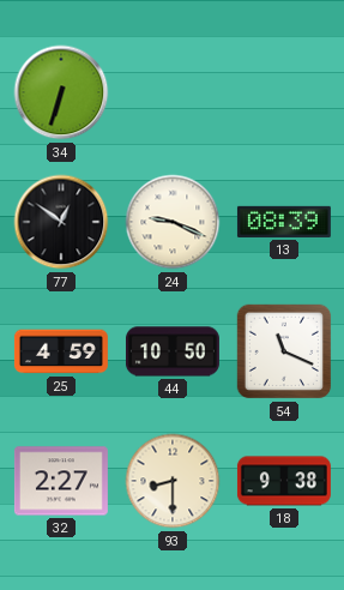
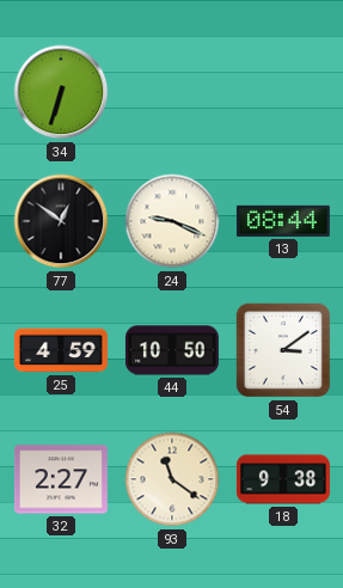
13: 08:39 -> 08:44 (283, 221)
54: 11:19 -> 3:09 (283, 350)
93: 8:30 -> 11:21 (172, 479)
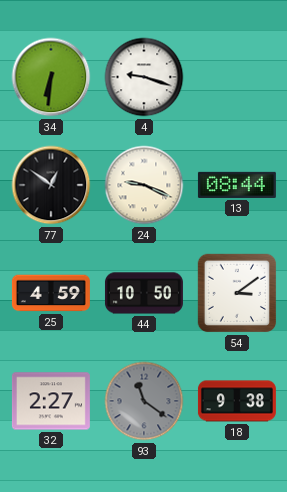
34: 6:33 -> 6:31 (51, 77)
4: none -> 9:18 (144, 77)
93 dial: cream -> grey (144, 401)
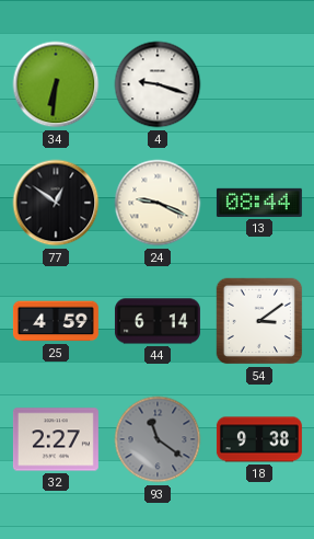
44: 10:50 -> 6:14 (158, 321)
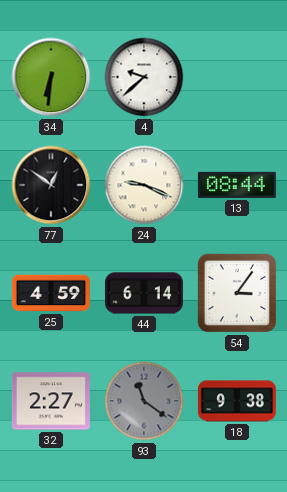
4: 9:18 -> 9:38 (144, 77)
54: 3:09 -> 3:06 (237, 293)
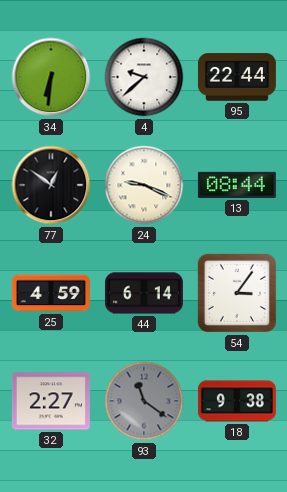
95: none -> 22:44 (237, 77)
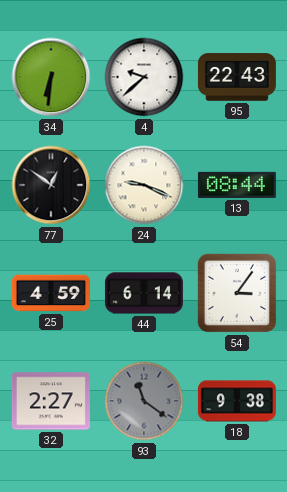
95: 22:44 -> 22:43 (237, 77)
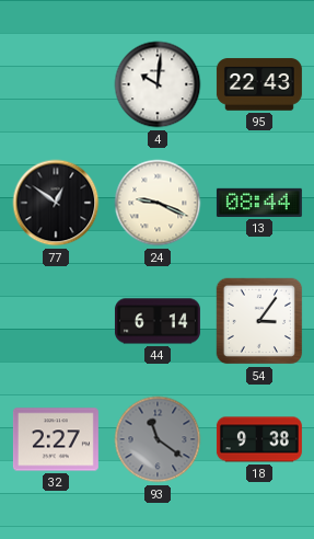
34: 6:31 -> none (51, 77)
4: 9:38 -> 10:01 (158, 84)
25: 4:59 -> none (51, 293)
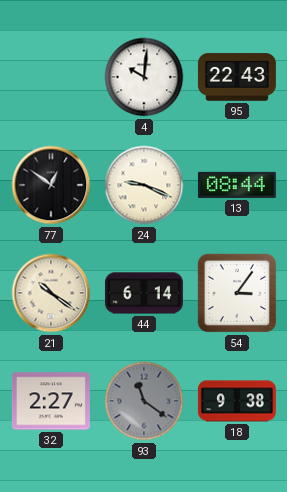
21: none -> 10:21 (51, 293)
